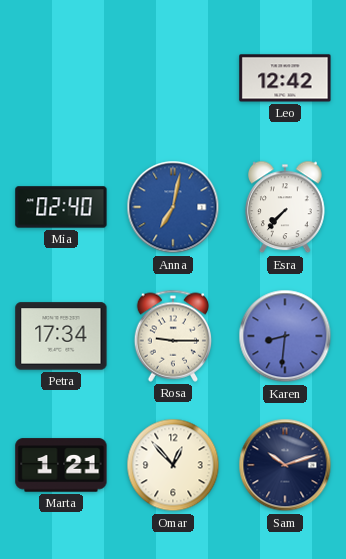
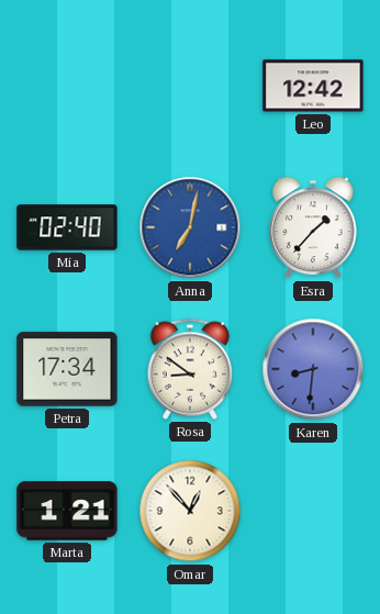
Esra: 7:37 -> 1:37 (314, 227)
Rosa: 9:15 -> 8:51 (189, 369)
Sam: 10:12 -> none (285, 465)
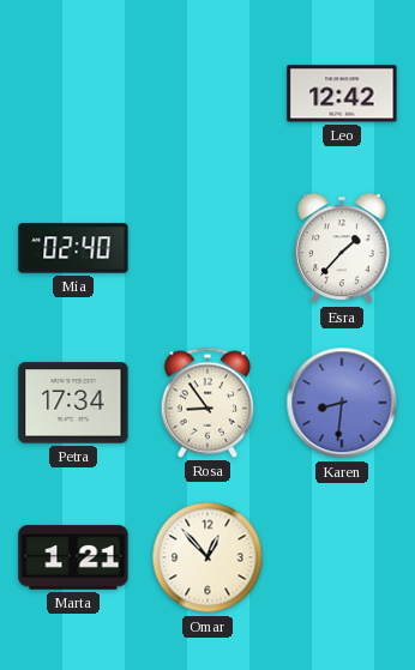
Anna: 7:02 -> none (190, 227)
Rosa: 8:51 -> 8:54 (206, 403)
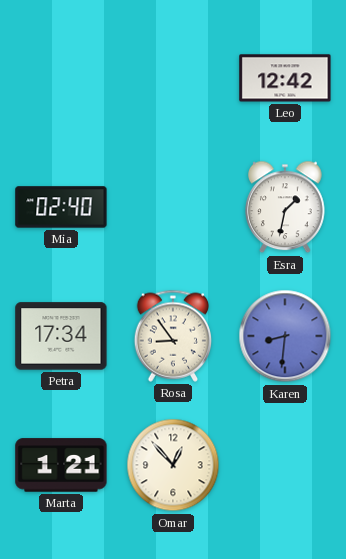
Esra: 1:37 -> 1:32 (286, 207)
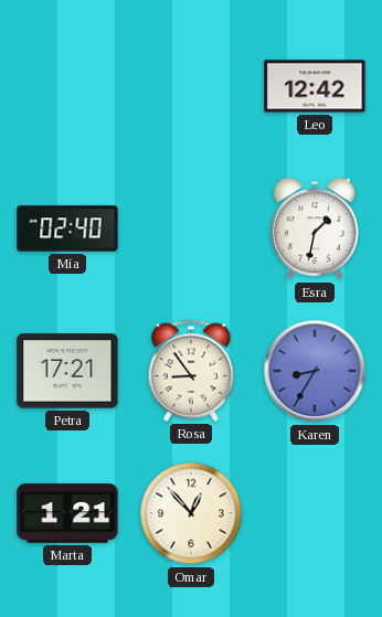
Petra: 17:34 -> 17:21 (67, 371)
Karen: 8:31 -> 8:35 (315, 371)
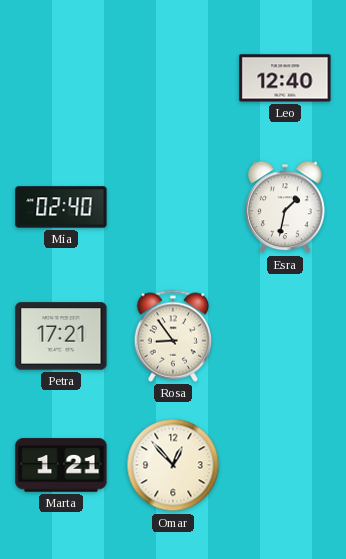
Leo: 12:42 -> 12:40 (285, 78)
Karen: 8:35 -> none (315, 371)
